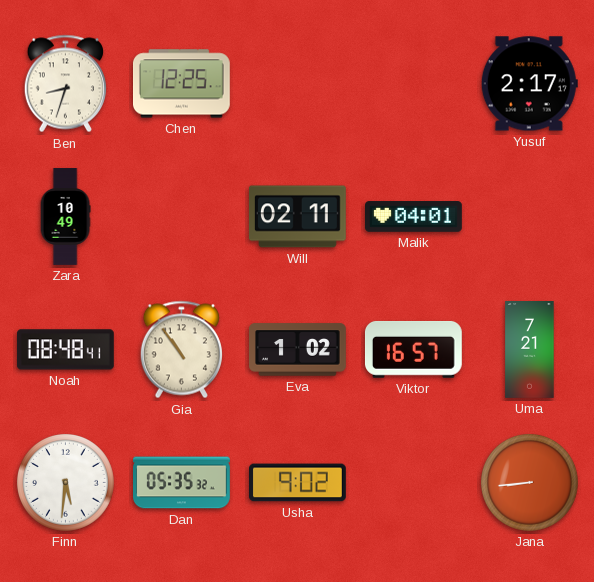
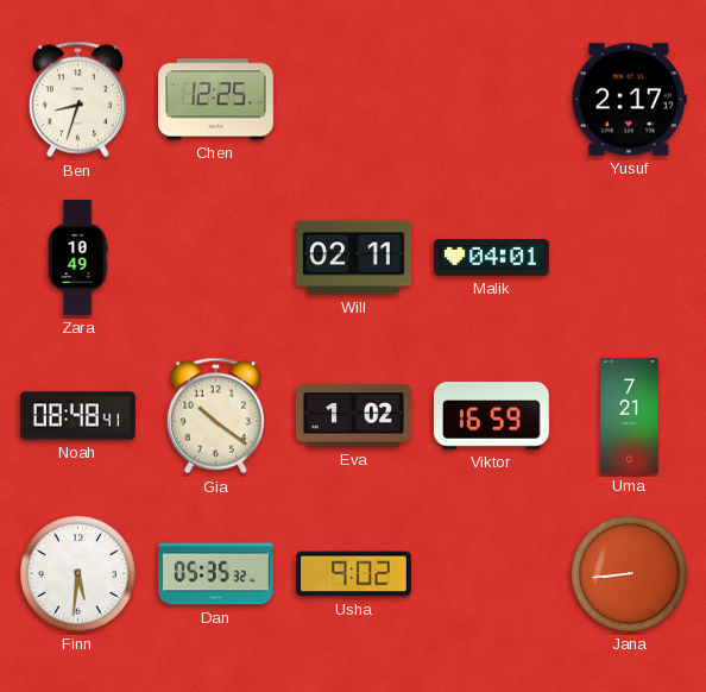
Gia: 10:54 -> 10:21 (215, 416)
Viktor: 16:57 -> 16:59 (491, 415)
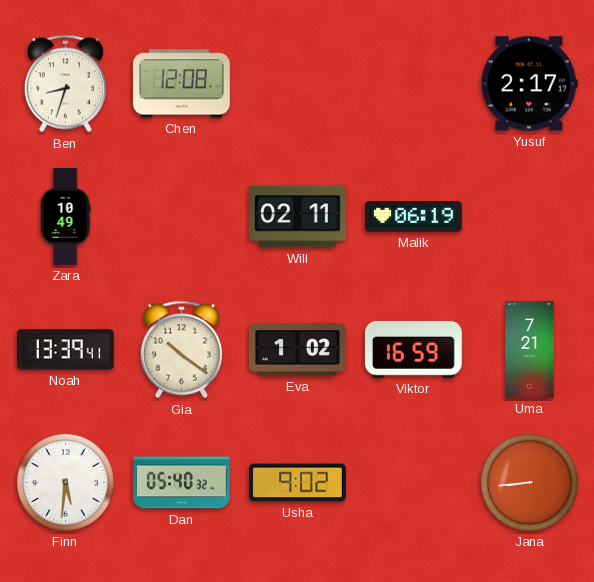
Chen: 12:25 -> 12:08 (182, 84)
Malik: 04:01 -> 06:19 (414, 217)
Noah: 08:48 -> 13:39 (65, 350)
Dan: 05:35 -> 05:40 (182, 483)
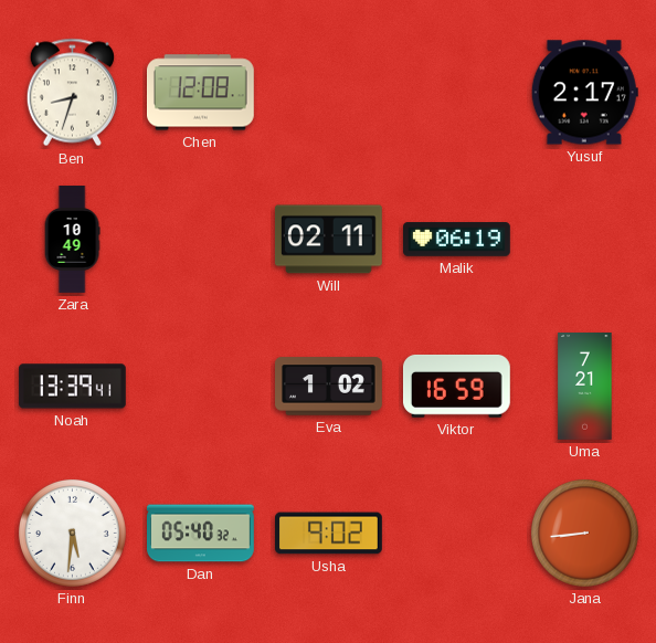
Gia: 10:21 -> none (181, 350)
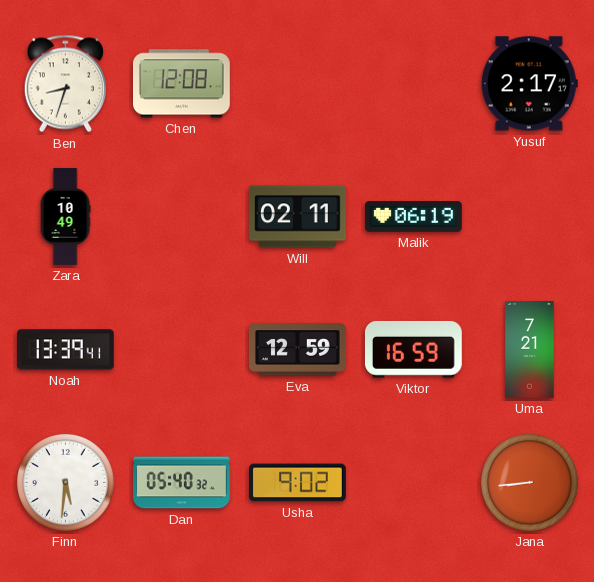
Eva: 1:02 -> 12:59 (298, 350)
